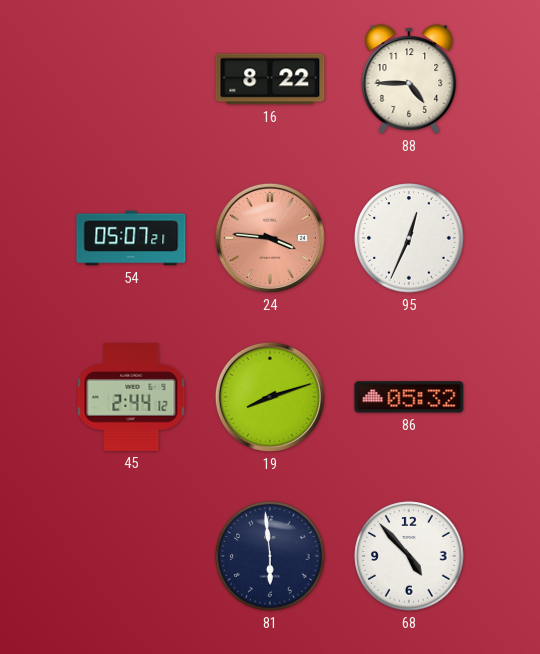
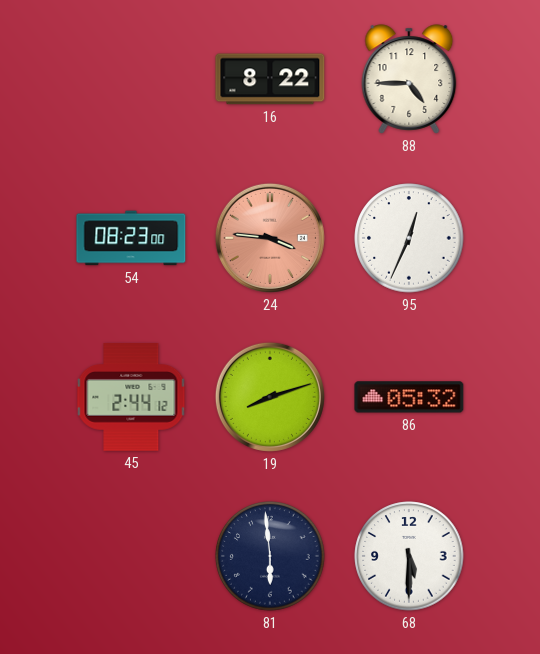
54: 05:07 -> 08:23 (131, 238)
68: 4:53 -> 5:30 (409, 556)
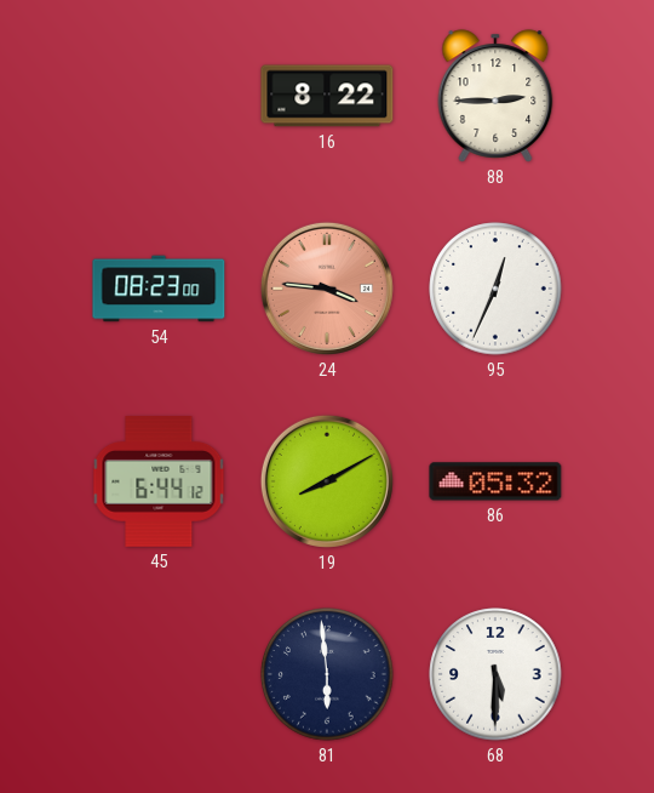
88: 4:45 -> 2:45 (495, 96)
45: 2:44 -> 6:44 (159, 481)
19: 8:12 -> 8:10 (327, 481)
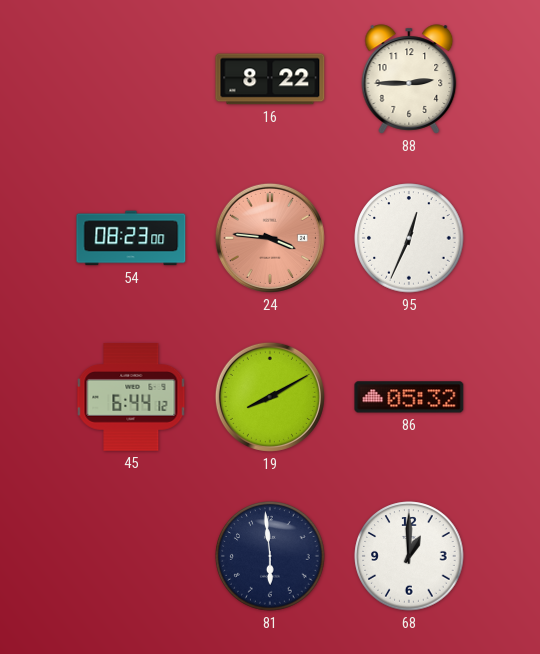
68: 5:30 -> 1:00 (409, 556)
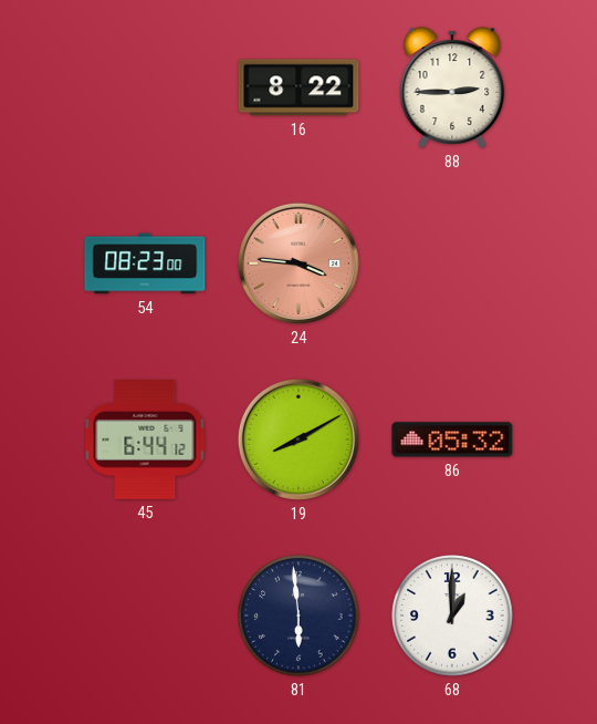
95: 12:34 -> none (409, 238)
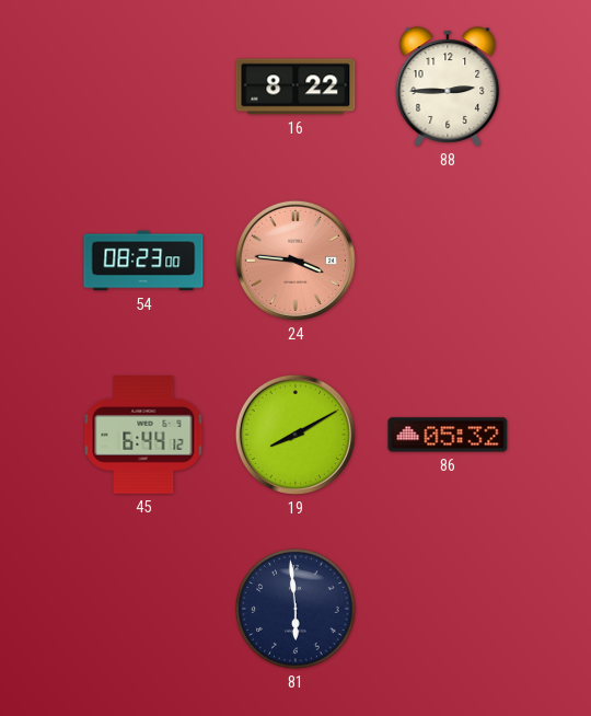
68: 1:00 -> none (452, 616)
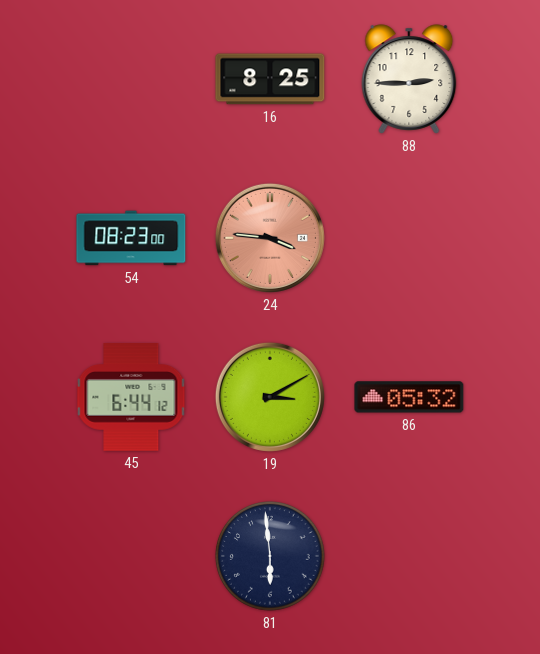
16: 8:22 -> 8:25 (270, 79)
19: 8:10 -> 3:10 (270, 397)
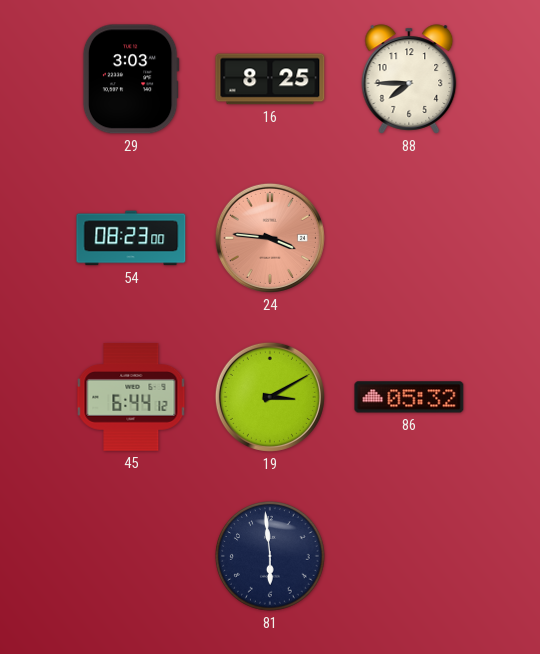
29: none -> 3:03 (131, 79)
88: 2:45 -> 7:45 (409, 79)
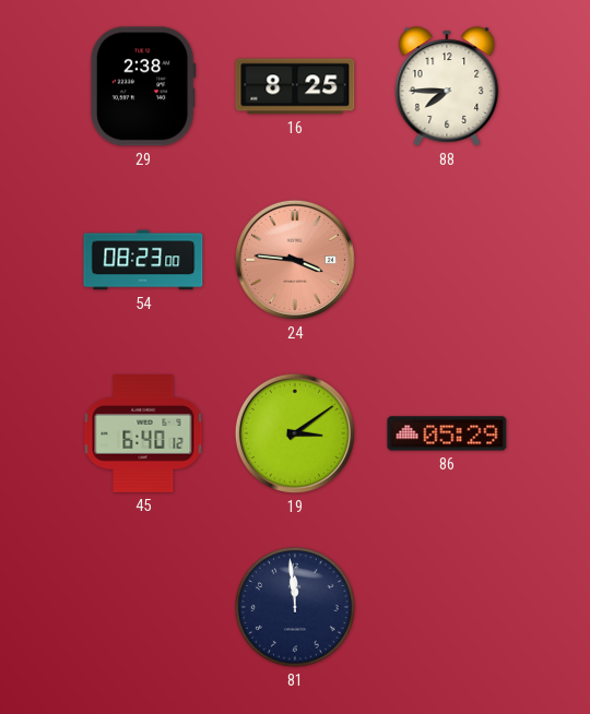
29: 3:03 -> 2:38 (143, 86)
45: 6:44 -> 6:40 (143, 433)
19: 3:10 -> 3:09 (295, 433)
86: 05:32 -> 05:29 (447, 433)
81: 5:59 -> 11:59 (295, 607)
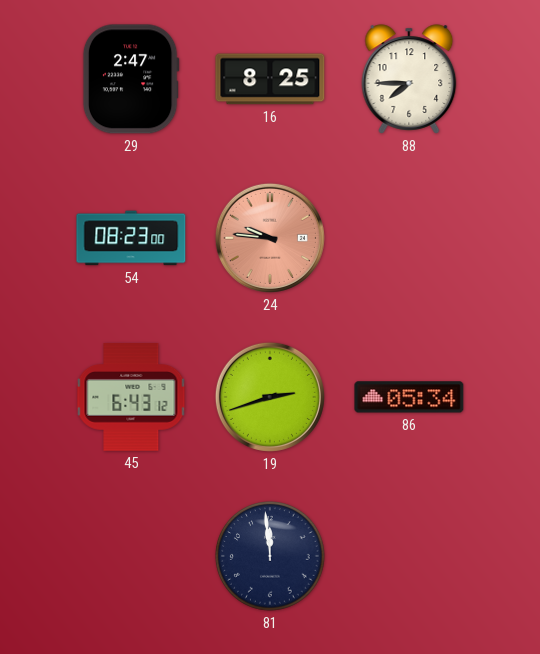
29: 2:38 -> 2:47 (131, 79)
24: 3:46 -> 9:46 (270, 238)
45: 6:40 -> 6:43 (131, 397)
19: 3:09 -> 2:42 (270, 397)
86: 05:29 -> 05:34 (409, 397)
